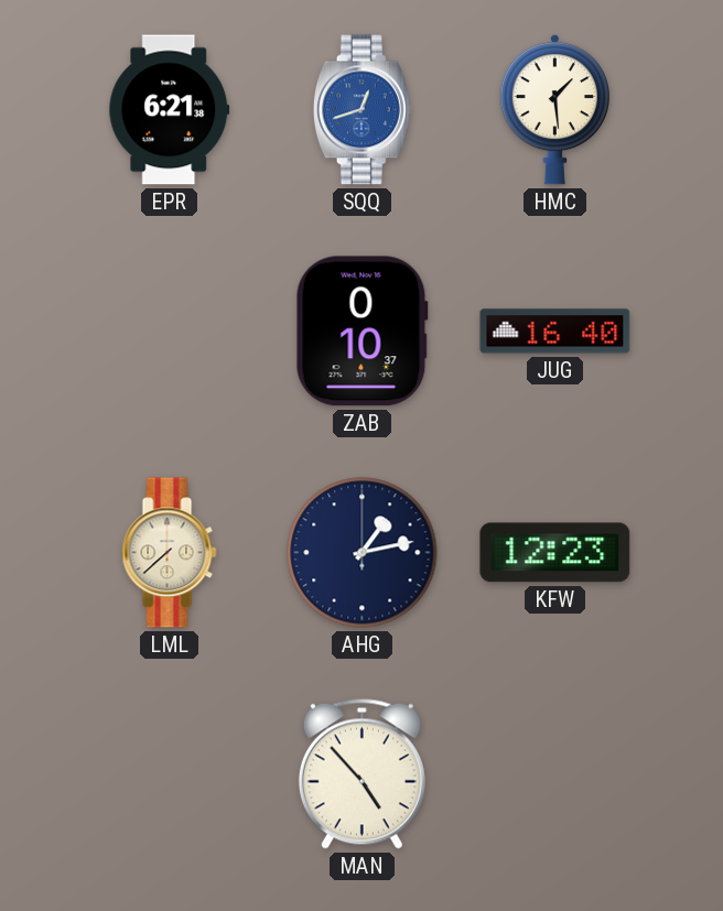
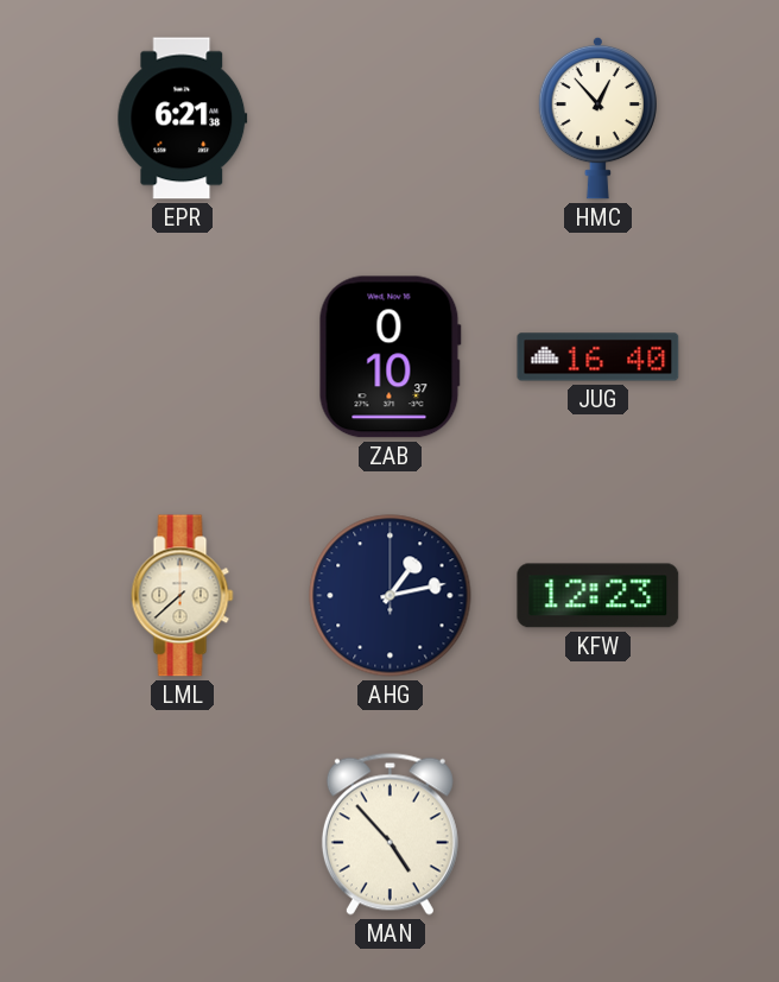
SQQ: 12:42 -> none (361, 110)
HMC: 1:29 -> 12:53 (597, 118)
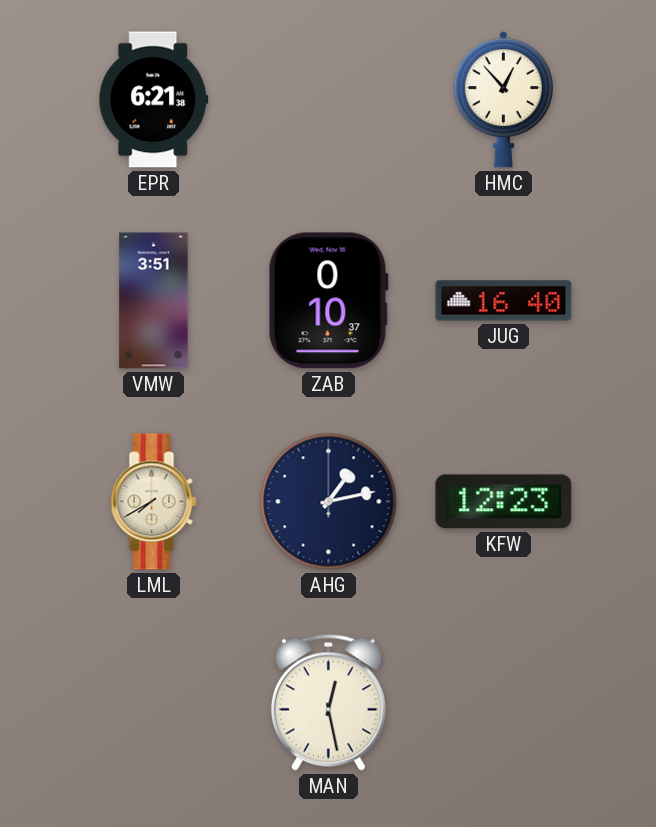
VMW: none -> 3:51 (154, 301)
LML: 7:38 -> 7:40 (154, 502)
MAN: 4:53 -> 12:28 (328, 702)
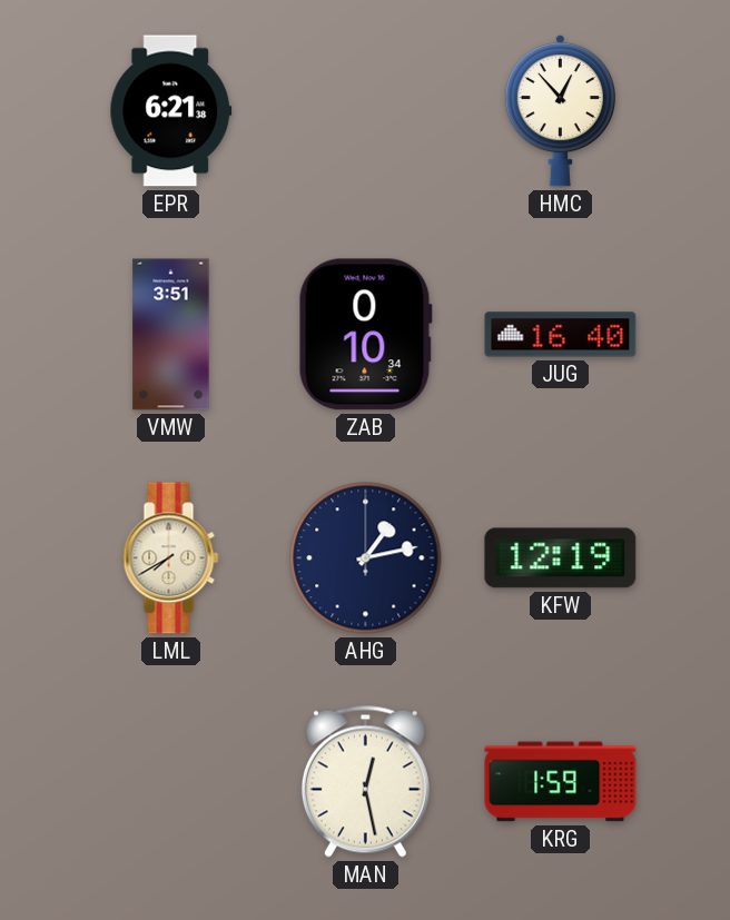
ZAB: 0:10:37 -> 0:10:34 (365, 335)
KFW: 12:23 -> 12:19 (561, 558)
KRG: none -> 1:59 (561, 782)
